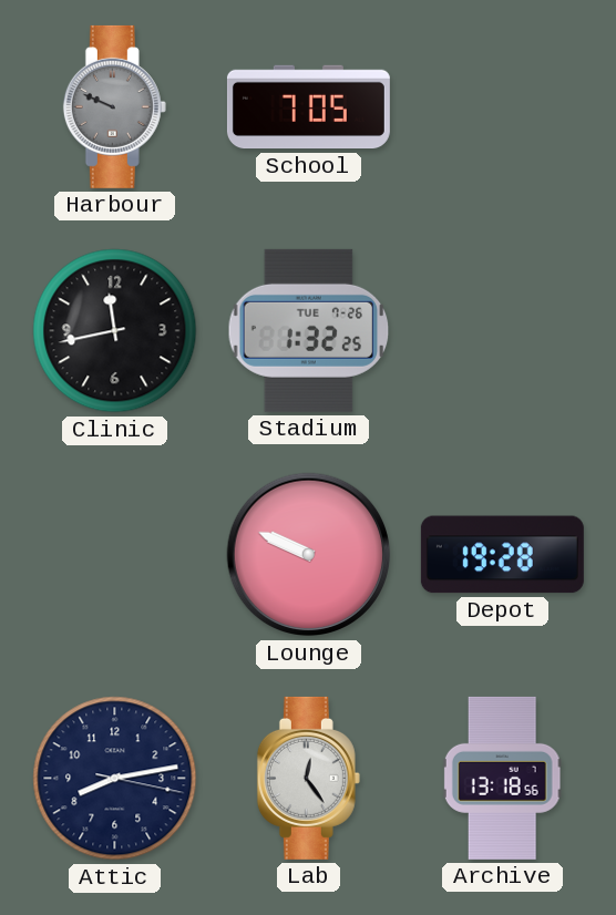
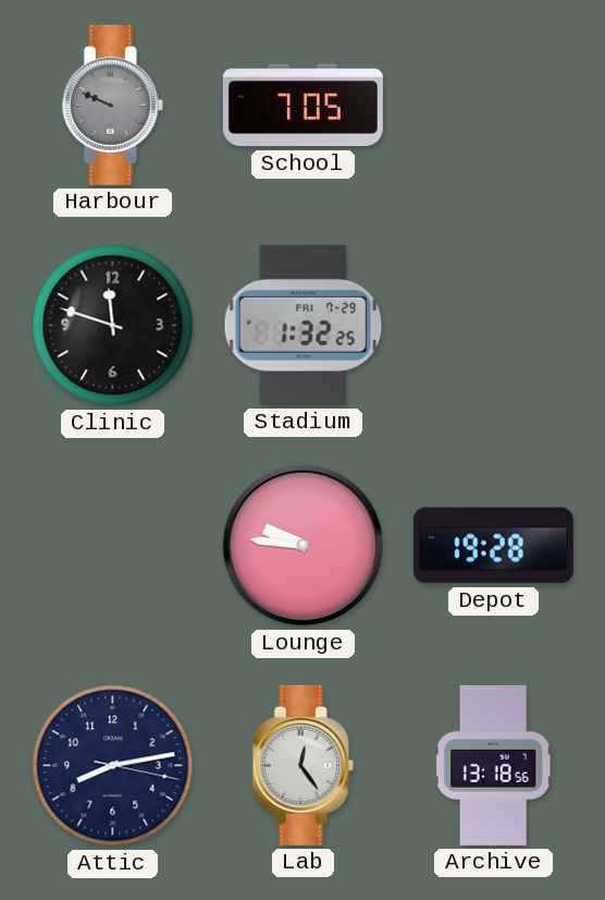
Clinic: 11:43 -> 11:48 (113, 326)
Stadium date: TUE 7-26 -> FRI 7-29 (304, 325)
Lounge: 9:49 -> 9:46 (304, 546)
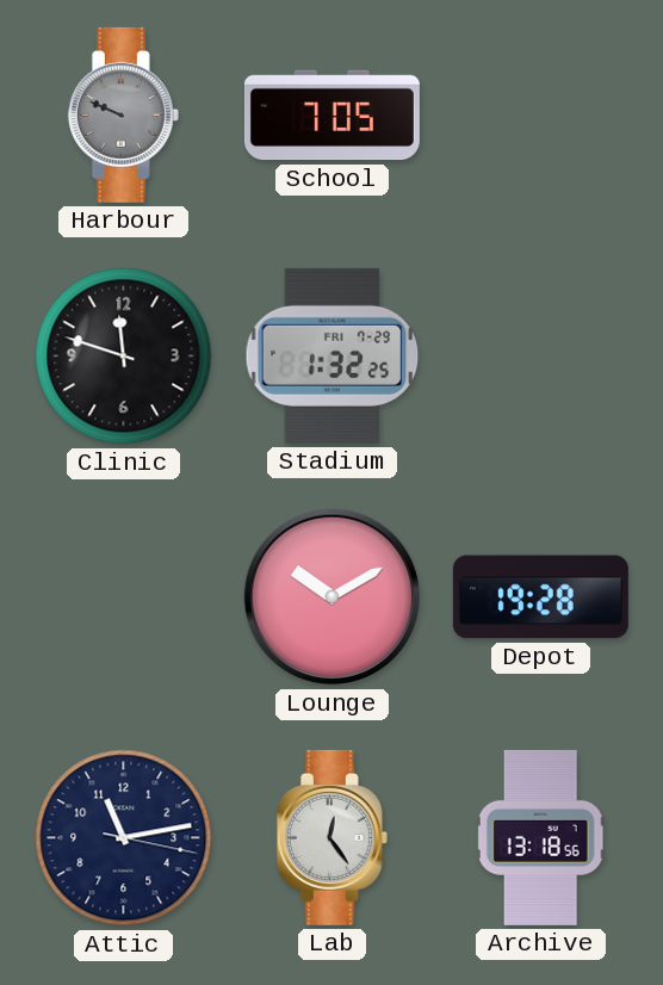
Lounge: 9:46 -> 10:10 (333, 597)
Attic: 8:13 -> 11:13 (124, 838)
